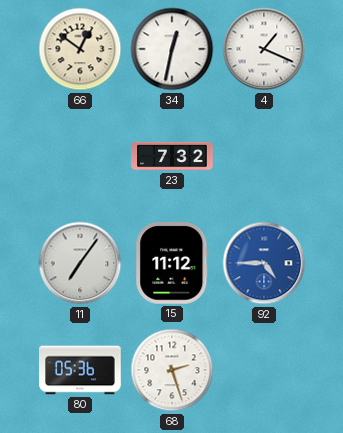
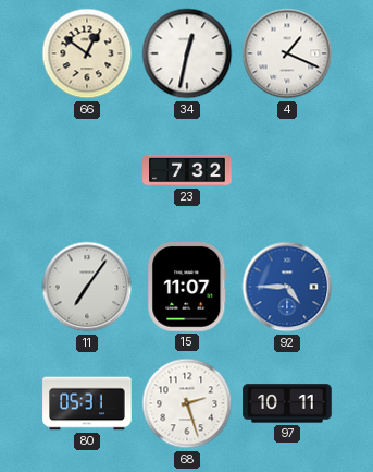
15: 11:12 -> 11:07 (187, 287)
80: 05:36 -> 05:31 (87, 403)
97: none -> 10:11 (287, 403)
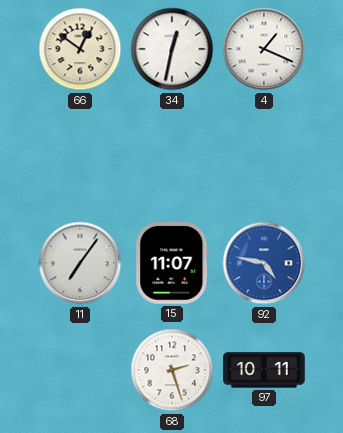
23: 7:32 -> none (187, 170)
92: 4:45 -> 4:47 (264, 263)
80: 05:31 -> none (87, 403)
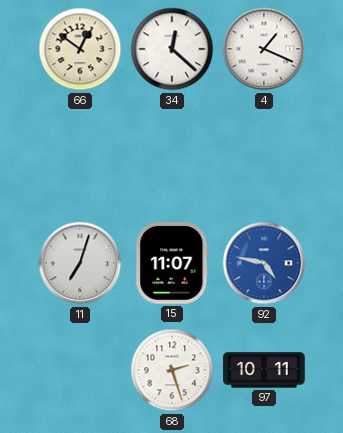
34: 12:32 -> 12:22 (172, 49)
11: 7:06 -> 7:03 (80, 263)
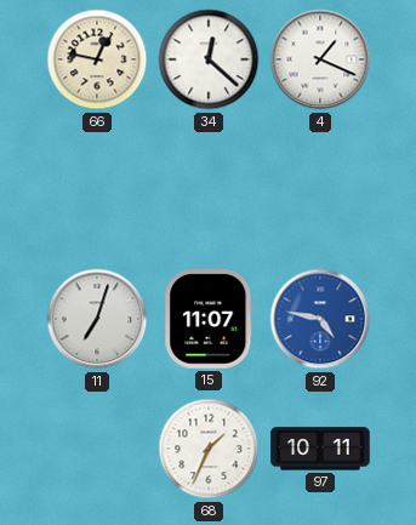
66: 12:51 -> 12:47 (97, 59)
68: 2:27 -> 1:34 (209, 449)
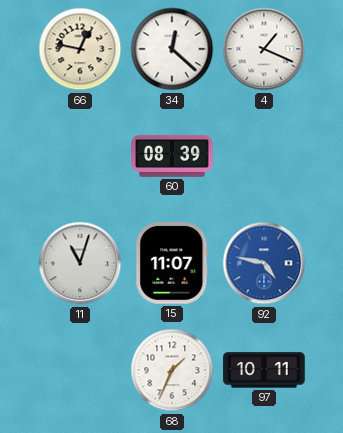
60: none -> 08:39 (172, 156)
11: 7:03 -> 11:03 (80, 263)
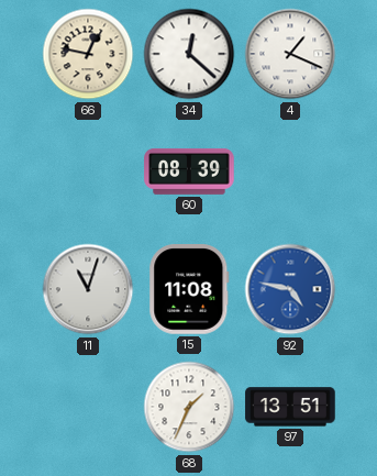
15: 11:07 -> 11:08 (189, 289)
97: 10:11 -> 13:51 (290, 407)
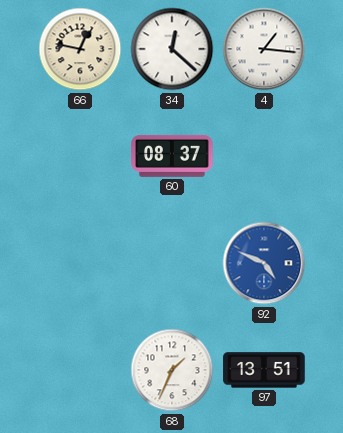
4: 1:19 -> 1:16 (264, 49)
60: 08:39 -> 08:37 (172, 156)
11: 11:03 -> none (88, 289)
15: 11:08 -> none (189, 289)
92: 4:47 -> 4:49 (264, 263)
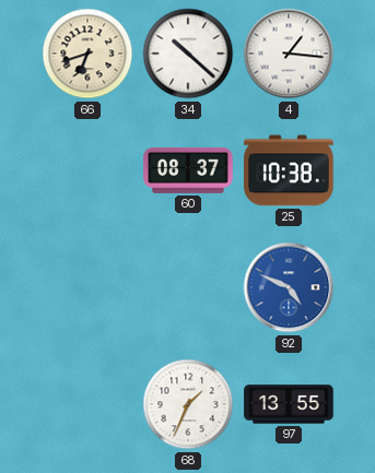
66: 12:47 -> 6:42 (87, 54)
34: 12:22 -> 10:22 (188, 54)
25: none -> 10:38 (289, 170)
97: 13:51 -> 13:55 (289, 404)
